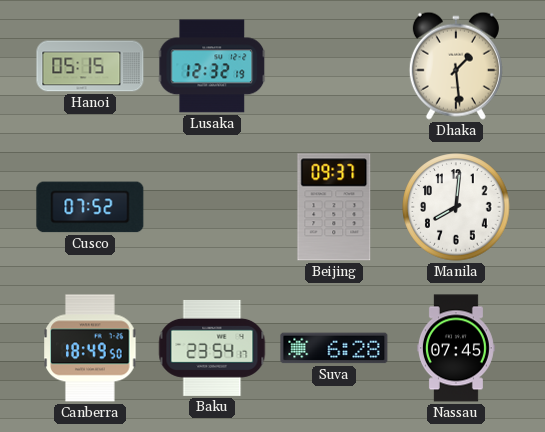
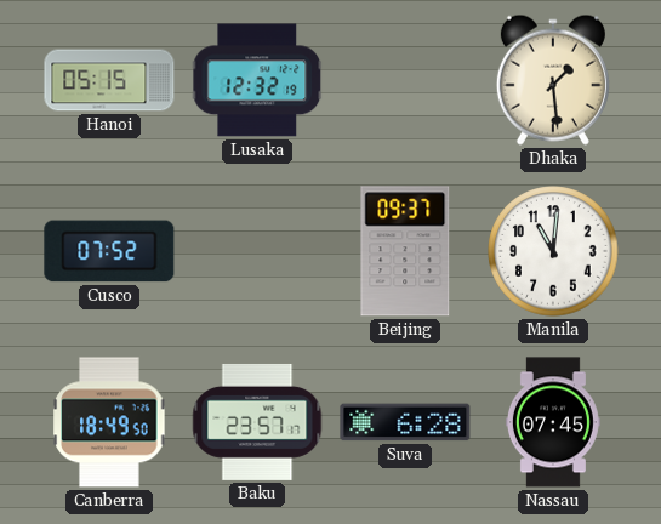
Manila: 8:01 -> 11:01 (553, 251)
Baku: 23:54 -> 23:57 (257, 422)
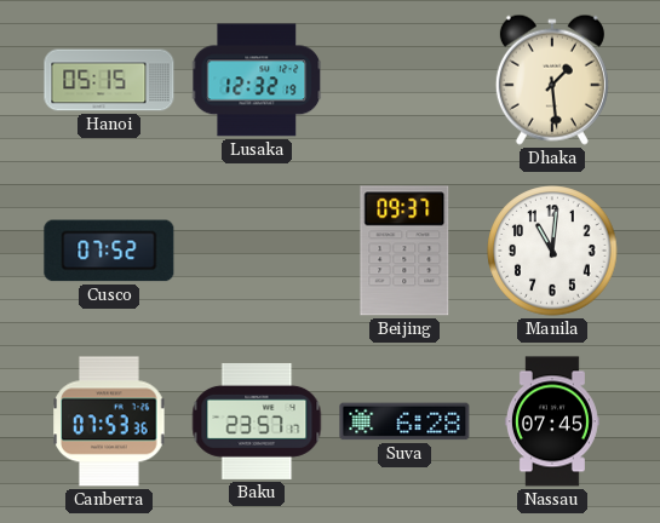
Canberra: 18:49 -> 07:53 (109, 421)
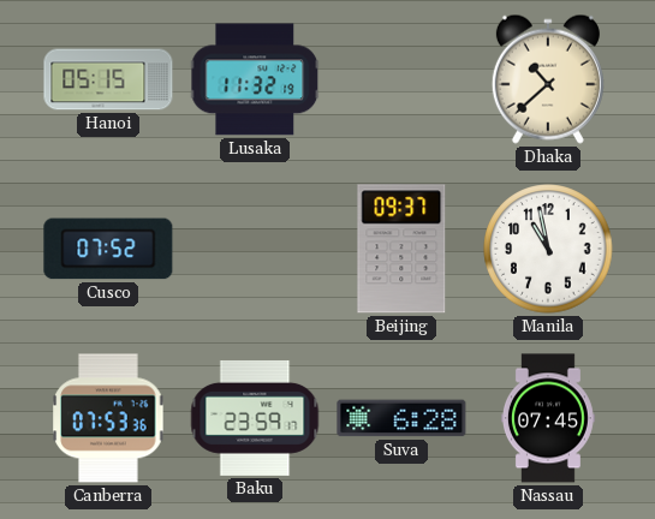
Lusaka: 12:32 -> 11:32 (255, 79)
Dhaka: 1:29 -> 10:38 (548, 79)
Manila: 11:01 -> 10:58 (548, 249)
Baku: 23:57 -> 23:59 (255, 418)
